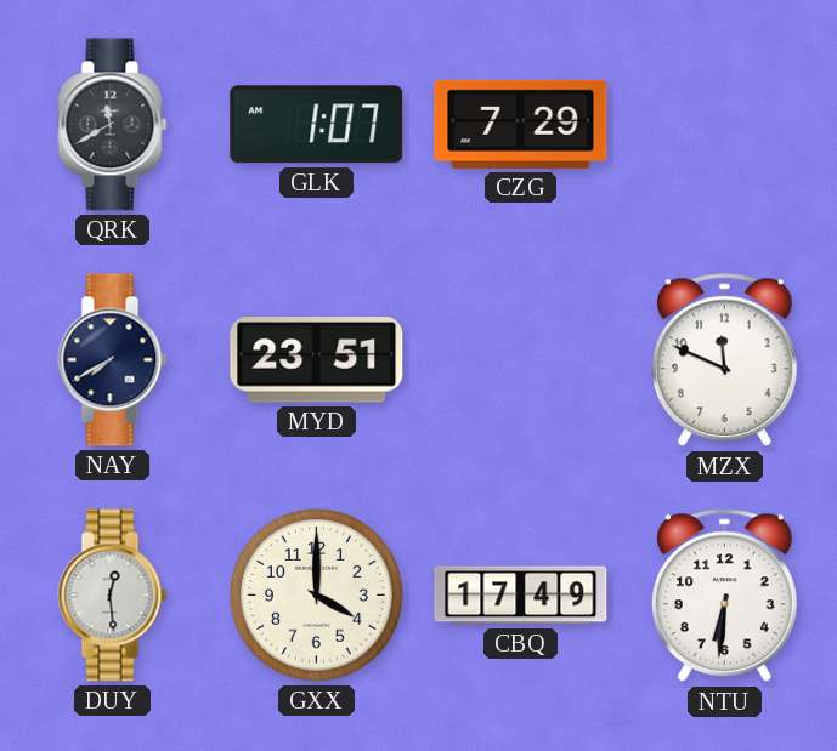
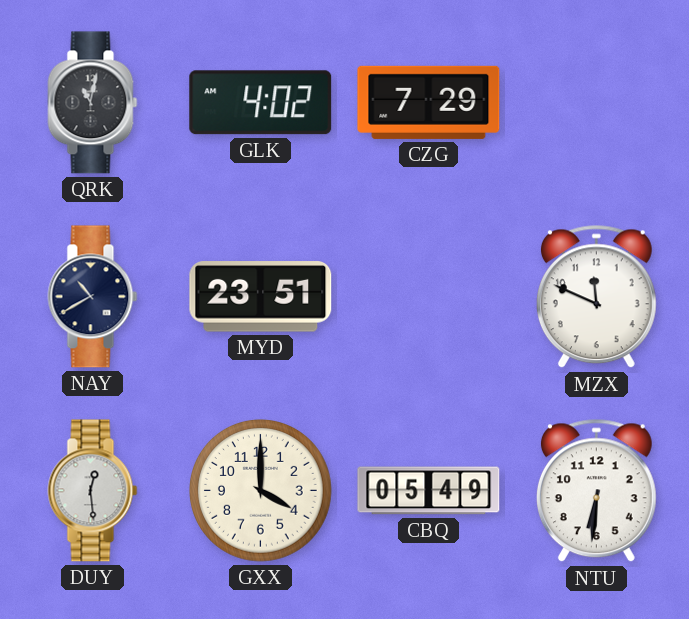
QRK: 11:40 -> 11:02 (93, 103)
GLK: 1:07 -> 4:02 (261, 103)
NAY: 7:40 -> 10:40 (93, 297)
CBQ: 17:49 -> 05:49 (429, 491)
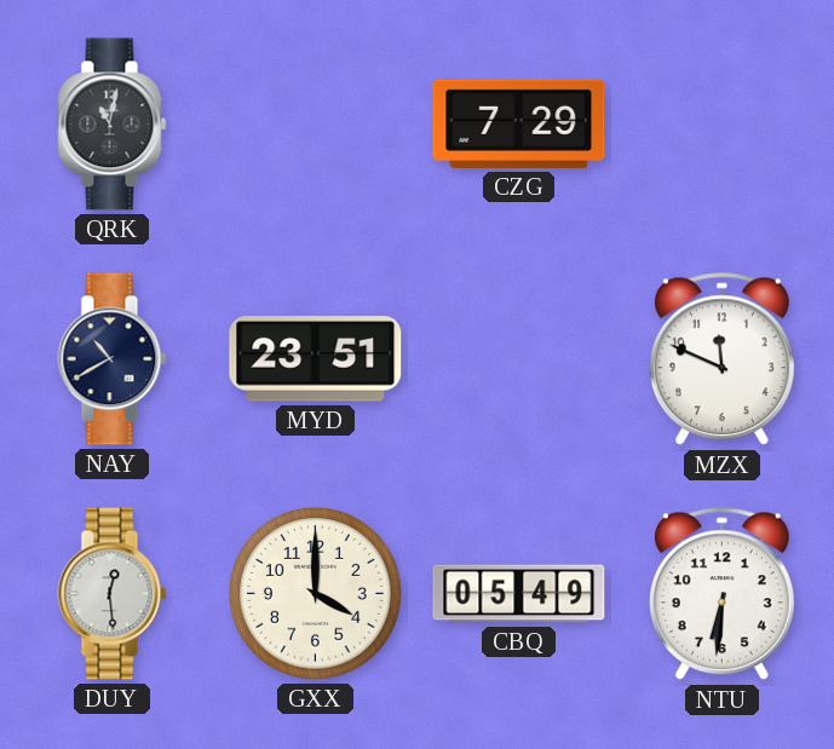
GLK: 4:02 -> none (261, 103)
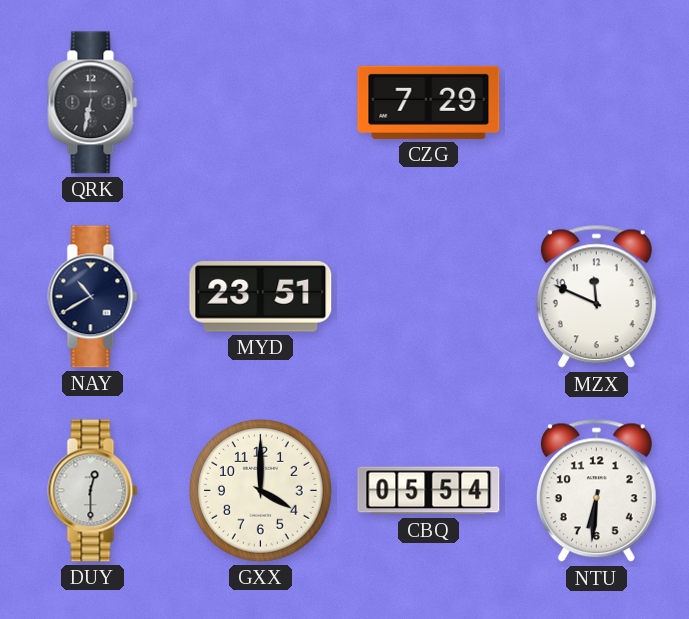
QRK: 11:02 -> 6:32 (93, 103)
DUY: 12:29 -> 12:30 (93, 491)
CBQ: 05:49 -> 05:54 (429, 491)
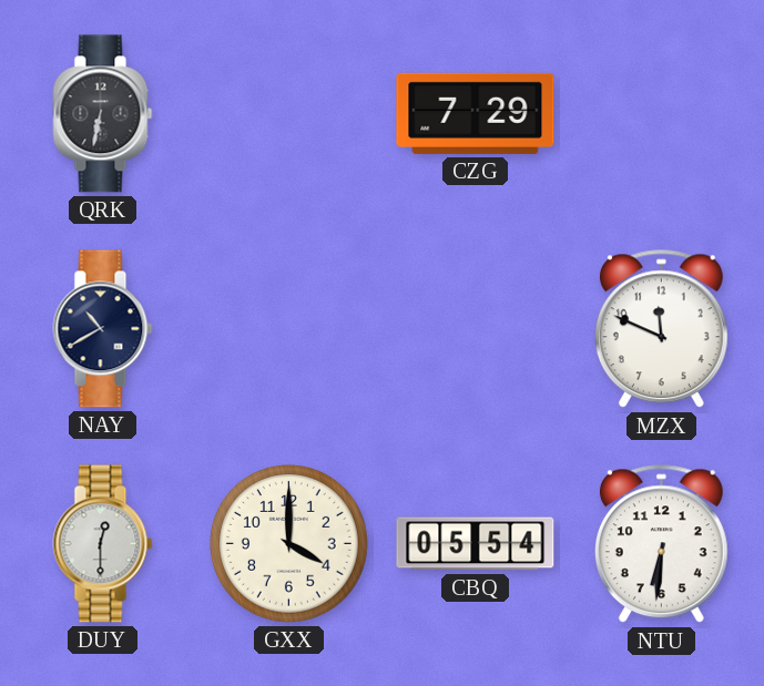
MYD: 23:51 -> none (261, 297)
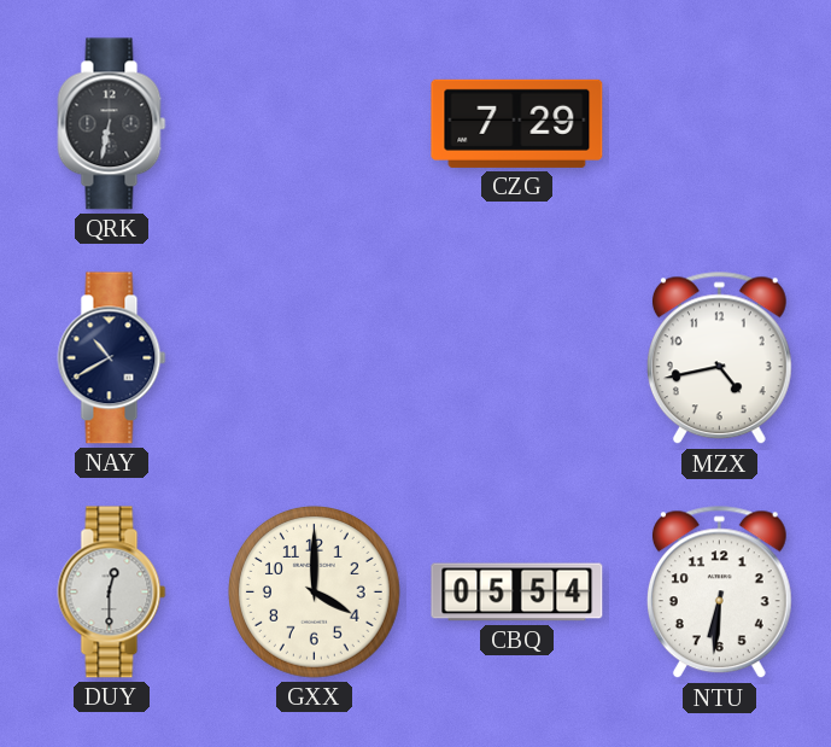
MZX: 11:49 -> 4:43 (719, 358)
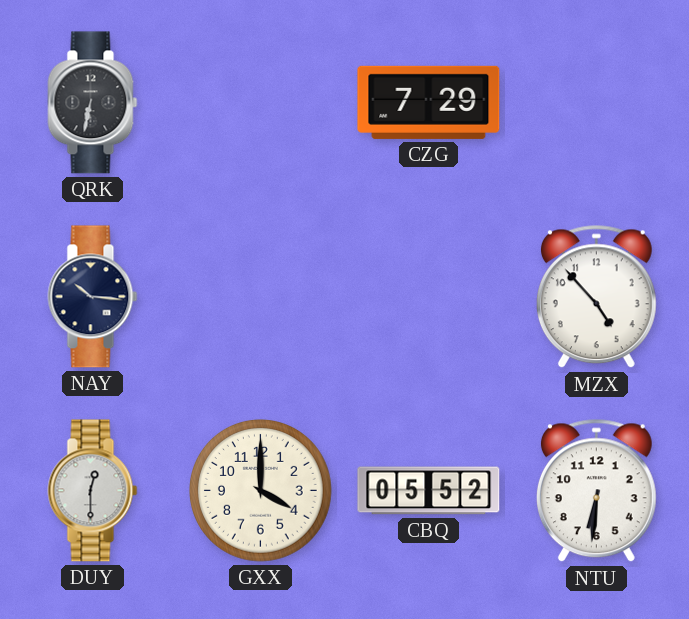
NAY: 10:40 -> 10:16 (93, 297)
MZX: 4:43 -> 4:53 (596, 297)
CBQ: 05:54 -> 05:52 (429, 491)
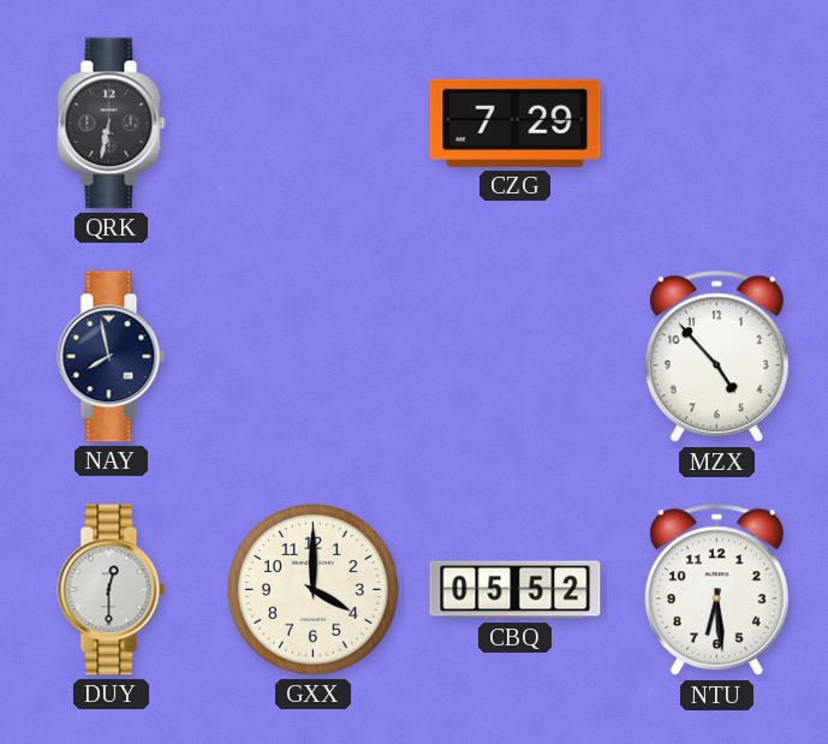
NAY: 10:16 -> 7:58 (112, 357)
NTU: 6:31 -> 6:29 (716, 590)
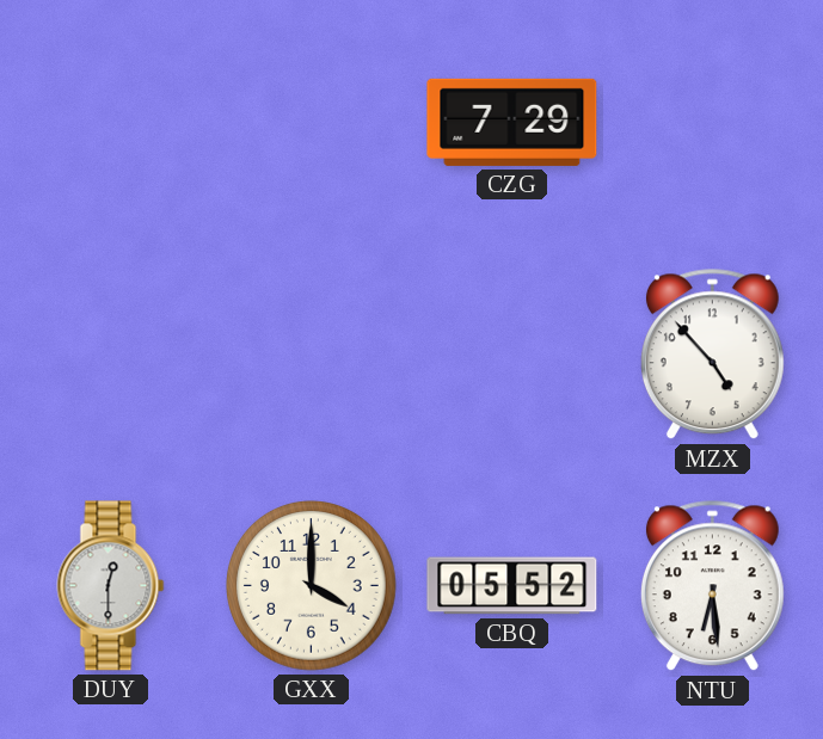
QRK: 6:32 -> none (112, 124)
NAY: 7:58 -> none (112, 357)
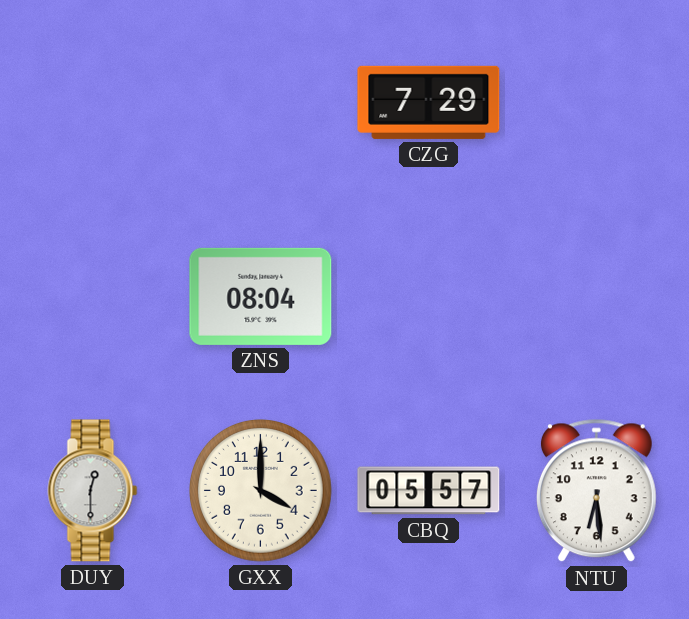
ZNS: none -> 08:04 (261, 296)
MZX: 4:53 -> none (712, 355)
CBQ: 05:52 -> 05:57 (429, 491)
